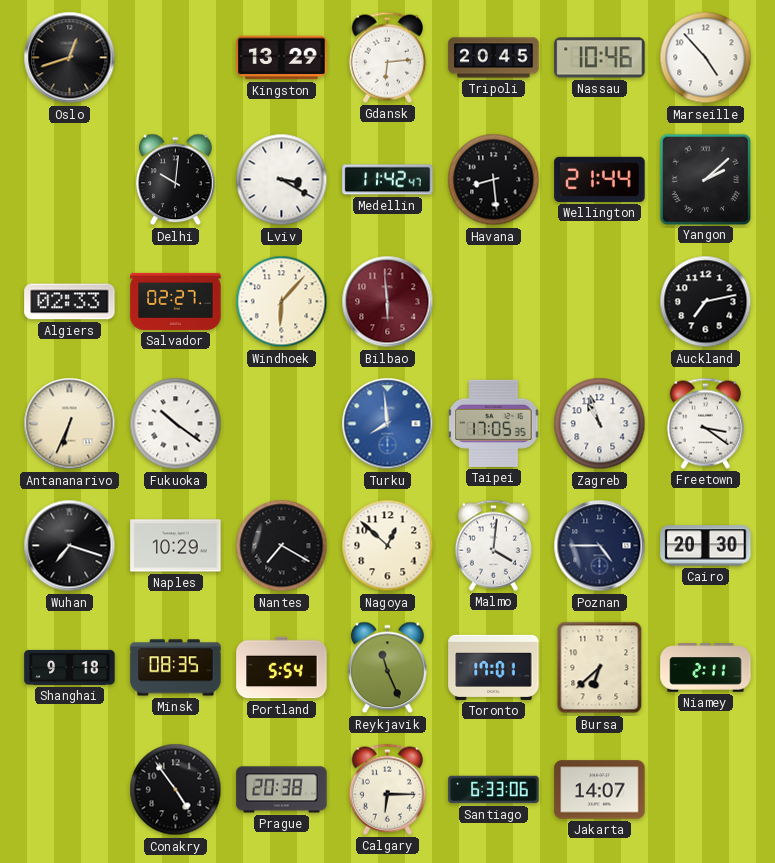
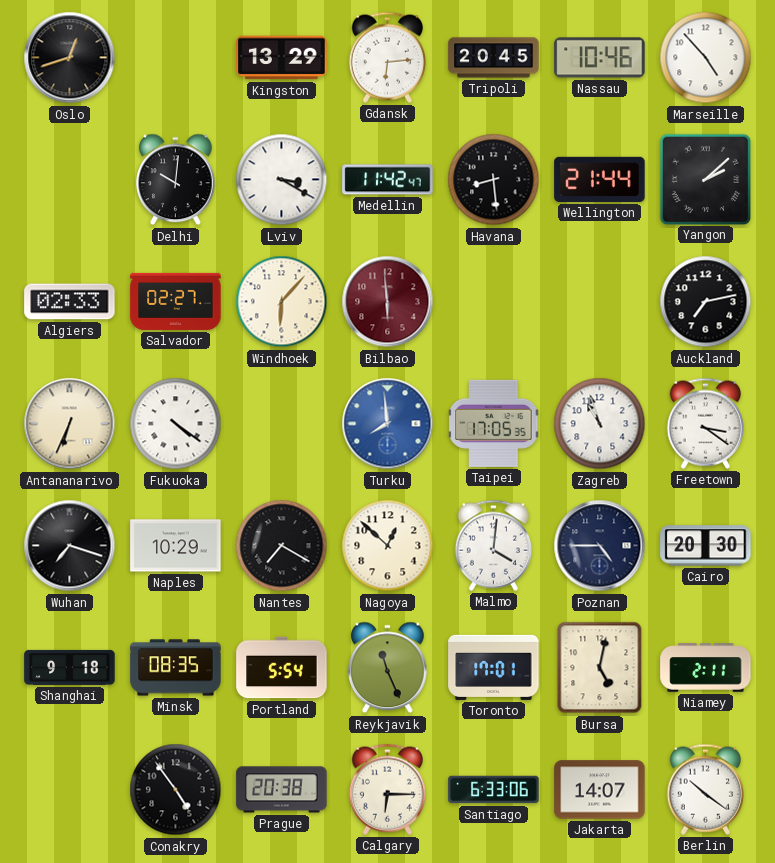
Fukuoka: 10:21 -> 4:21 (176, 424)
Bursa: 6:38 -> 5:02 (600, 668)
Berlin: none -> 10:21 (705, 789)
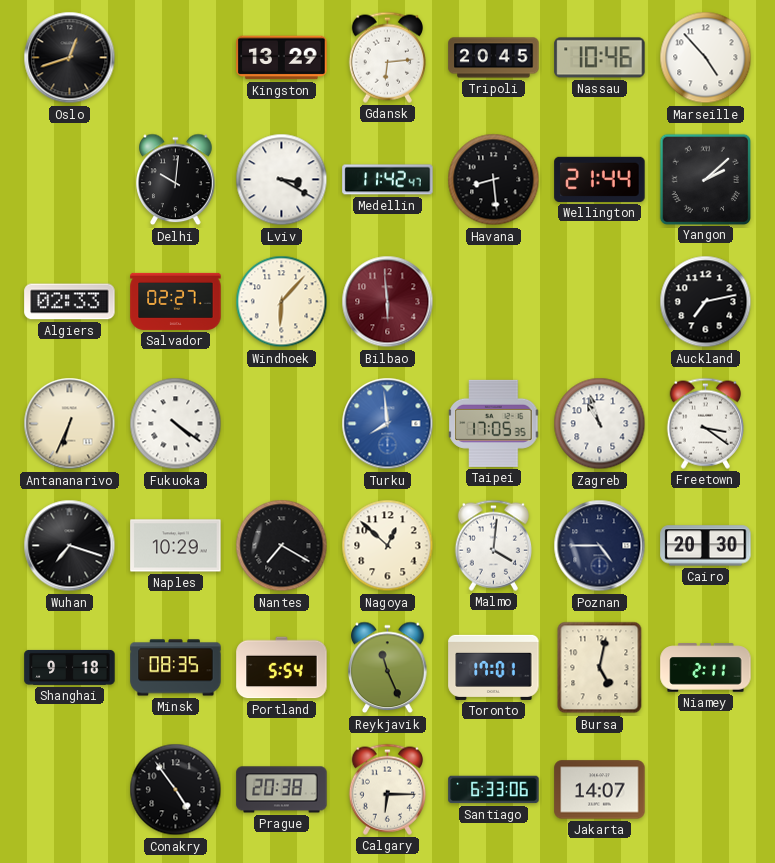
Berlin: 10:21 -> none (705, 789)
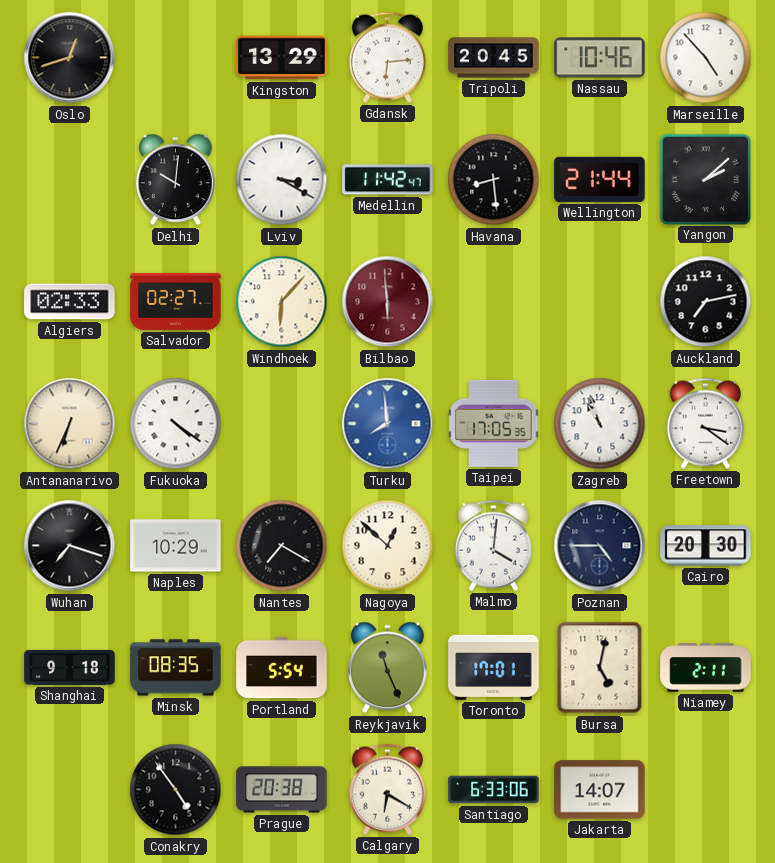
Calgary: 6:15 -> 6:20 (387, 789)
